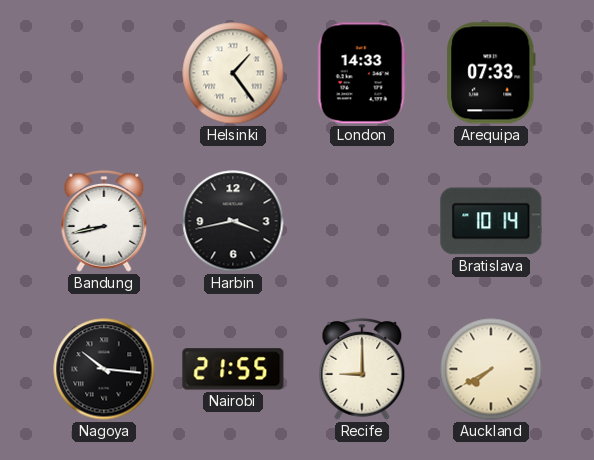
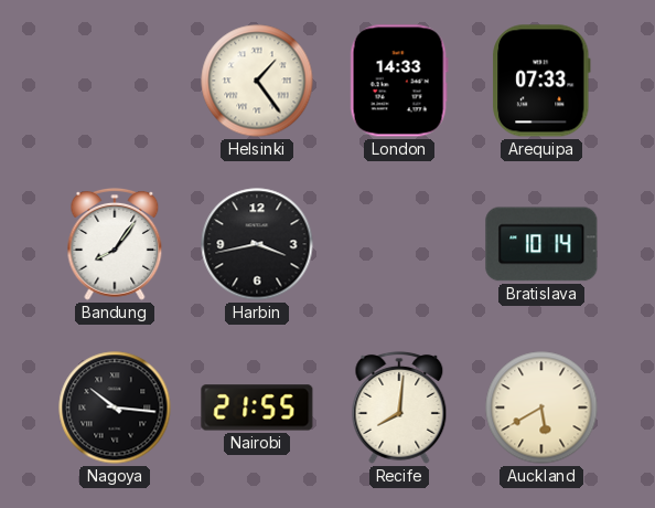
Bandung: 8:43 -> 8:06 (115, 244)
Recife: 9:00 -> 8:01 (399, 408)
Auckland: 7:40 -> 5:40 (541, 408)
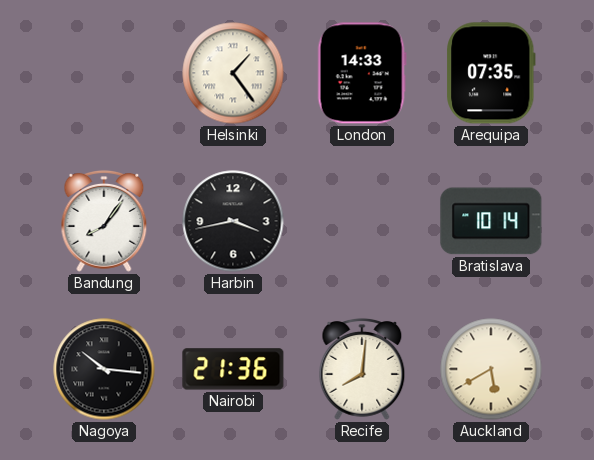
Arequipa: 07:33 -> 07:35 (491, 73)
Nairobi: 21:55 -> 21:36 (233, 369)
